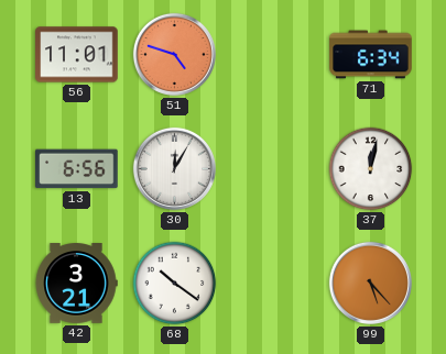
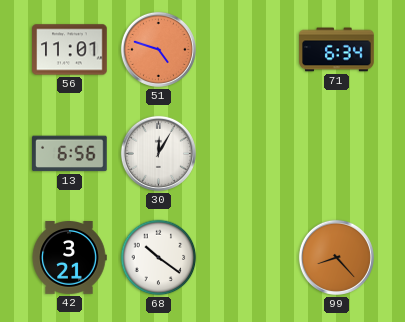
37: 12:02 -> none (371, 169)
99: 5:23 -> 8:23 (336, 257)
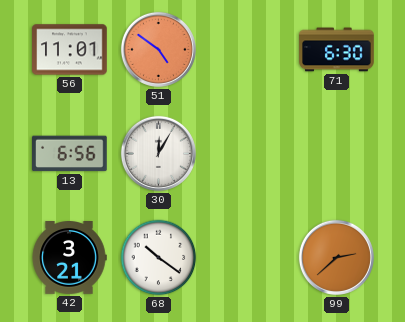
51: 4:48 -> 4:51 (158, 49)
71: 6:34 -> 6:30 (337, 50)
99: 8:23 -> 2:38 (336, 257)
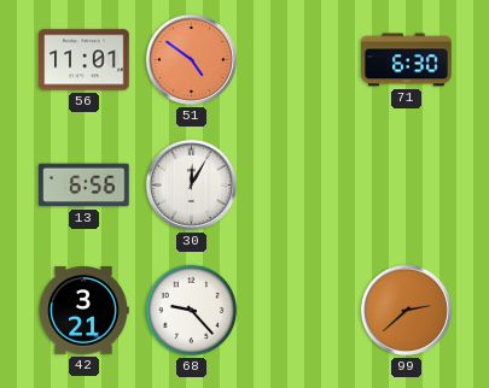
68: 10:21 -> 9:23 (192, 311)
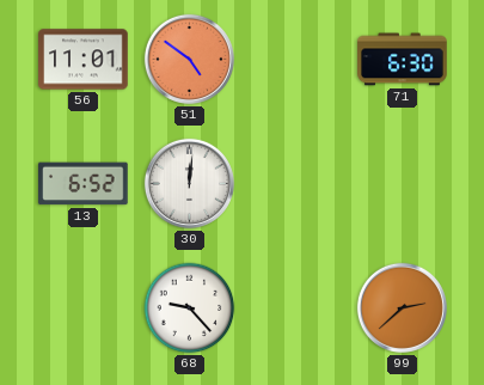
13: 6:56 -> 6:52 (84, 184)
30: 12:05 -> 12:01 (189, 183)
42: 3:21 -> none (83, 311)
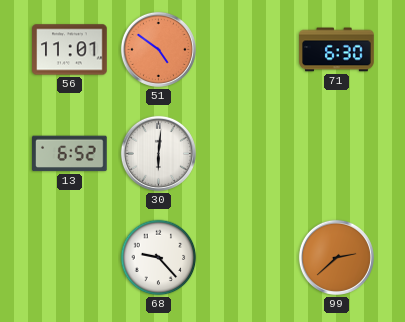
30: 12:01 -> 6:01 (158, 153)
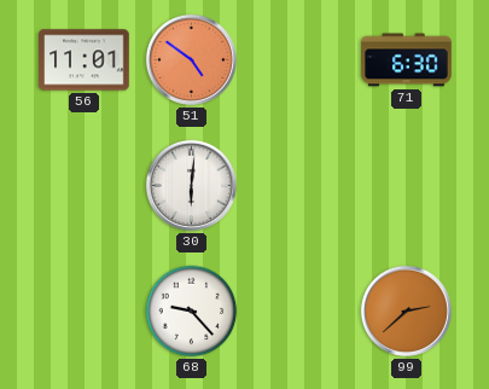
13: 6:52 -> none (70, 154)
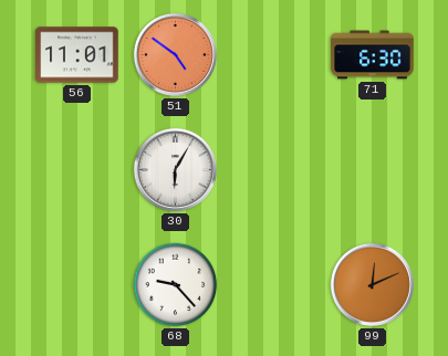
30: 6:01 -> 6:05 (175, 169)
99: 2:38 -> 12:11 (372, 284)
